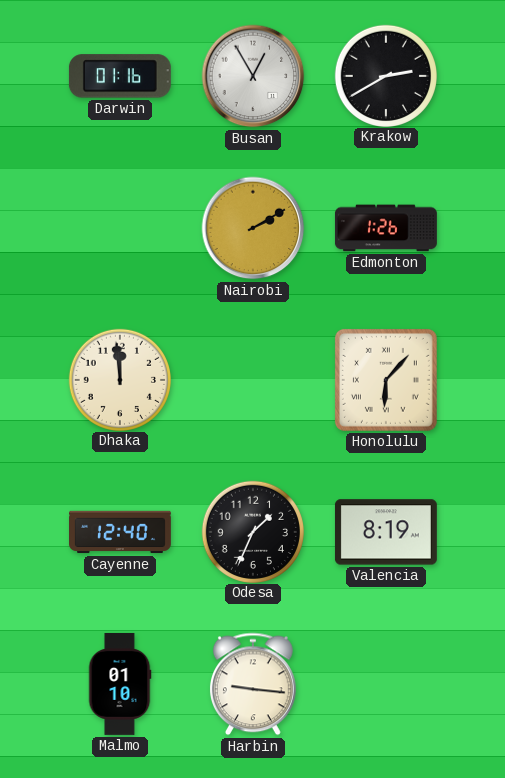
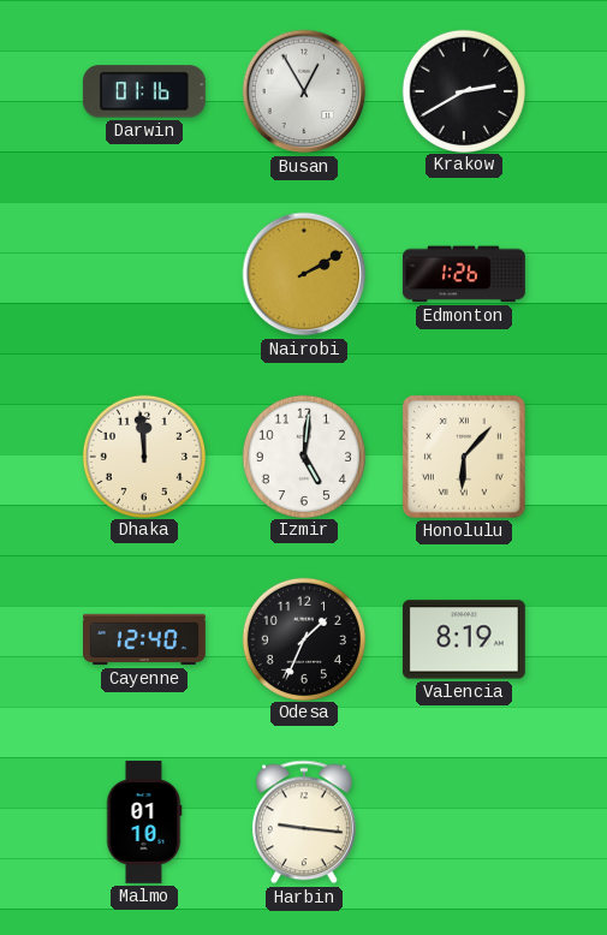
Izmir: none -> 5:01 (303, 455)
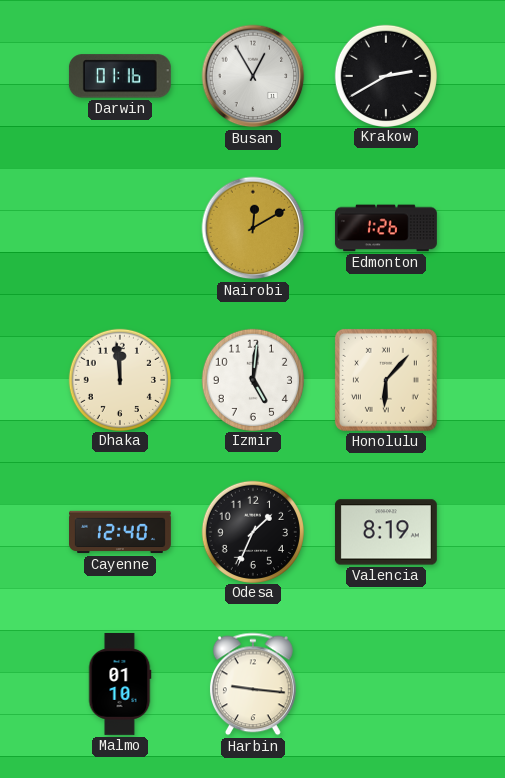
Nairobi: 2:10 -> 12:10 (253, 228)
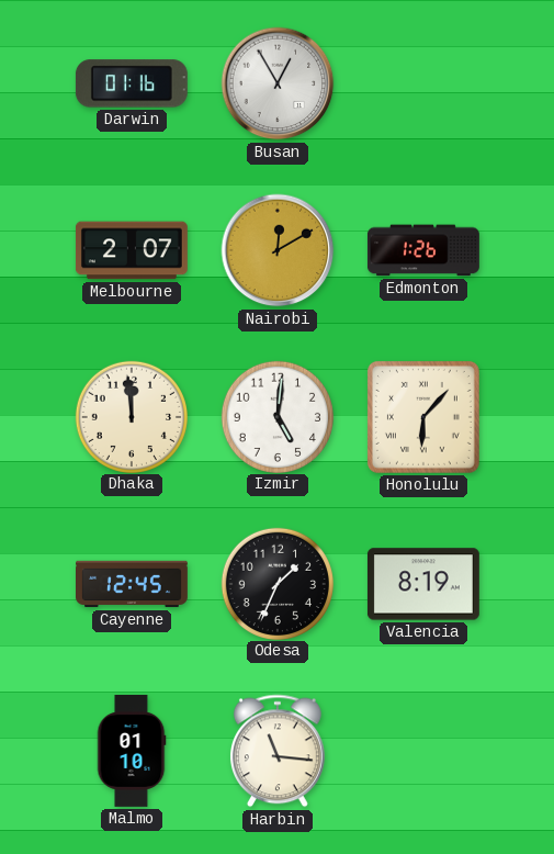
Krakow: 2:40 -> none (385, 75)
Melbourne: none -> 2:07 (132, 250)
Cayenne: 12:40 -> 12:45 (133, 584)
Harbin: 9:16 -> 11:16 (278, 751)
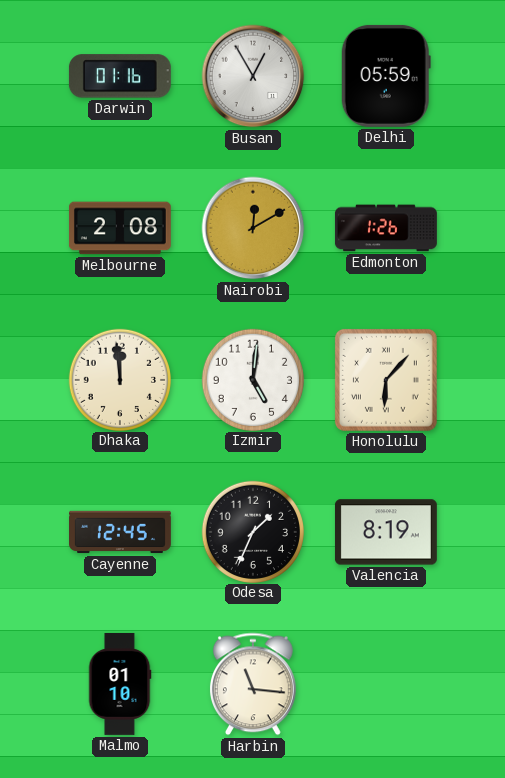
Delhi: none -> 05:59 (386, 76)
Melbourne: 2:07 -> 2:08 (120, 228)
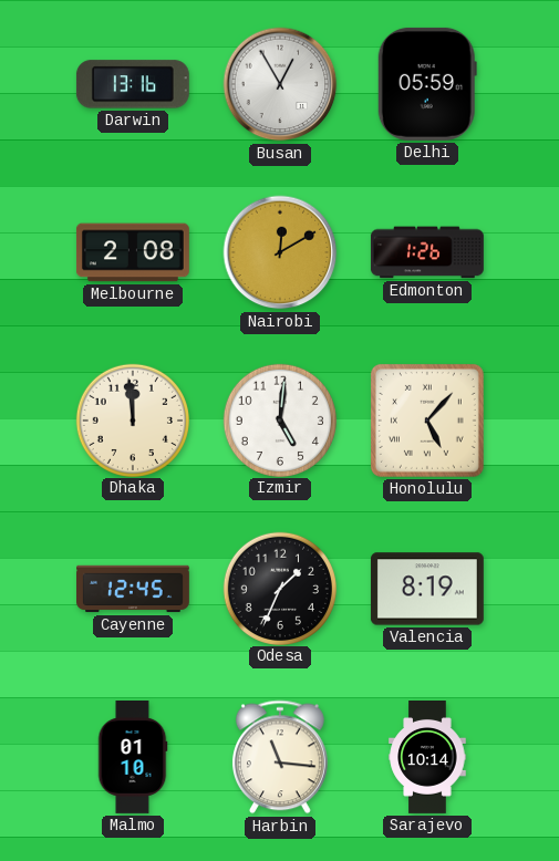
Darwin: 01:16 -> 13:16 (133, 84)
Honolulu: 6:07 -> 5:07 (427, 421)
Sarajevo: none -> 10:14 (427, 758)
